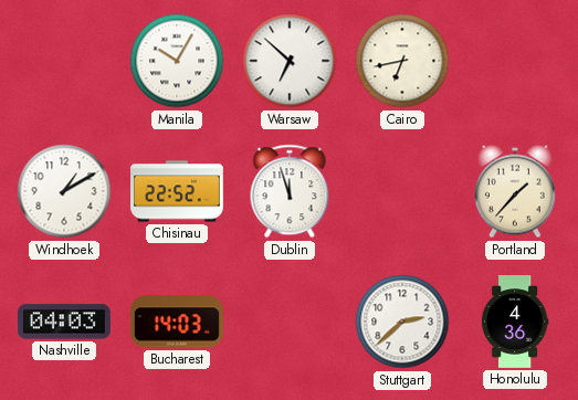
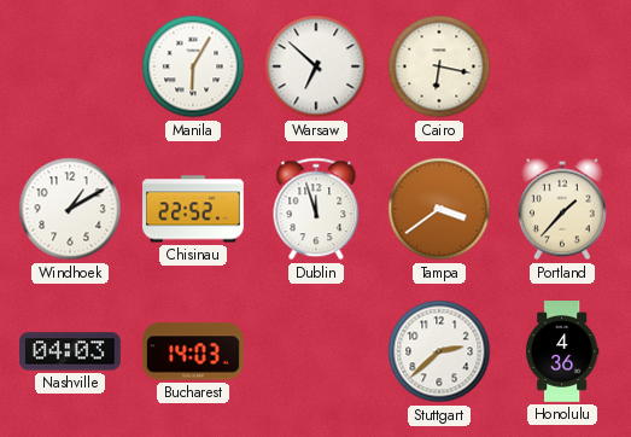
Manila: 10:05 -> 6:05 (193, 66)
Cairo: 6:43 -> 6:17 (439, 66)
Tampa: none -> 3:39 (439, 209)
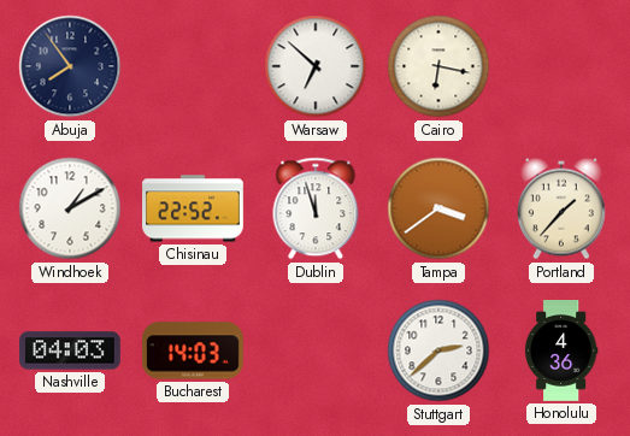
Abuja: none -> 7:54 (70, 66)
Manila: 6:05 -> none (193, 66)
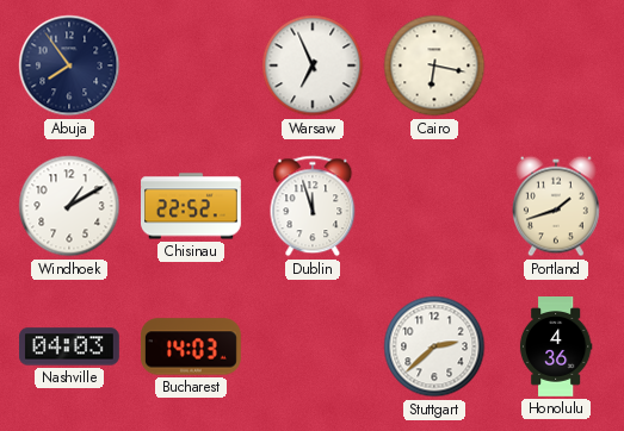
Warsaw: 6:52 -> 6:56 (313, 65)
Tampa: 3:39 -> none (438, 208)
Portland: 1:37 -> 1:42 (556, 206)
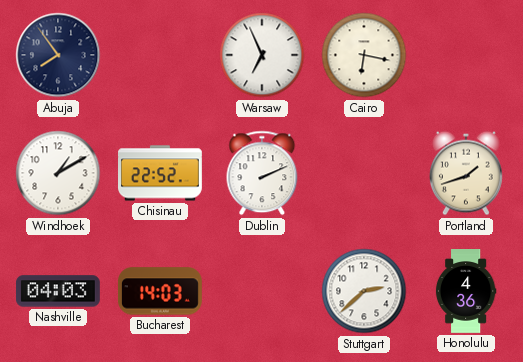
Dublin: 11:57 -> 2:11 (262, 173)
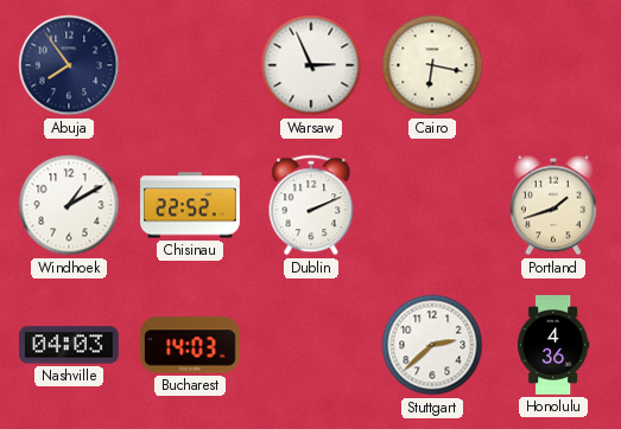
Warsaw: 6:56 -> 2:56 (311, 65)
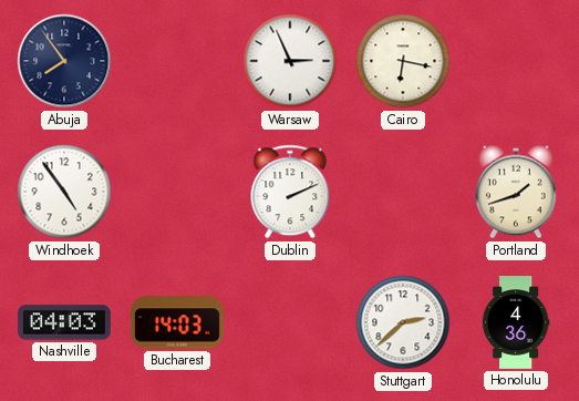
Windhoek: 1:10 -> 4:54 (64, 192)
Chisinau: 22:52 -> none (191, 205)
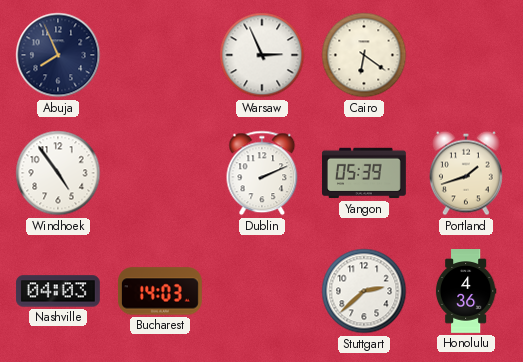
Abuja: 7:54 -> 7:56 (58, 55)
Cairo: 6:17 -> 6:21 (364, 55)
Yangon: none -> 05:39 (365, 173)
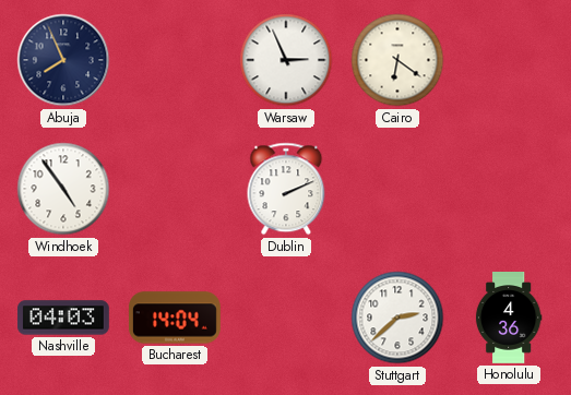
Yangon: 05:39 -> none (365, 173)
Portland: 1:42 -> none (466, 173)
Bucharest: 14:03 -> 14:04 (175, 318)
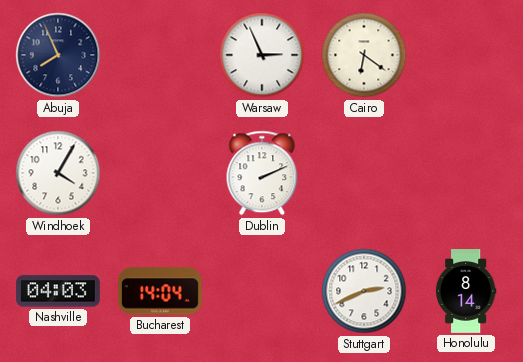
Windhoek: 4:54 -> 4:05 (58, 173)
Stuttgart: 2:38 -> 2:41 (364, 291)
Honolulu: 4:36 -> 8:14 (466, 292)
